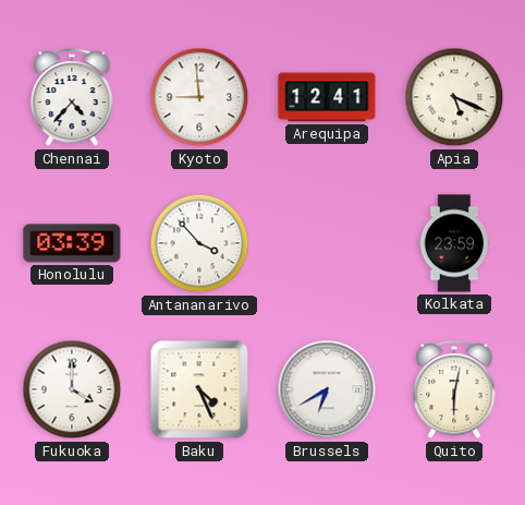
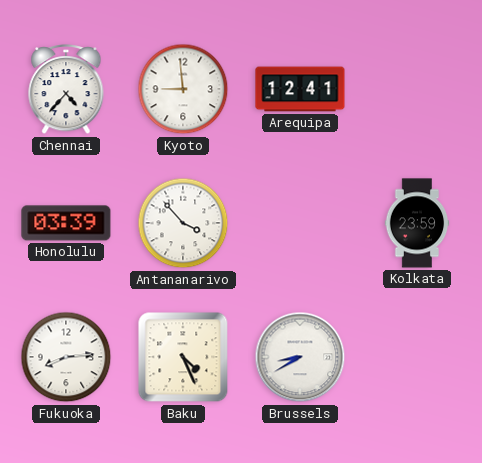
Apia: 5:19 -> none (454, 97)
Fukuoka: 4:00 -> 8:14 (66, 357)
Brussels: 6:40 -> 8:40 (300, 357)
Quito: 6:02 -> none (454, 390)
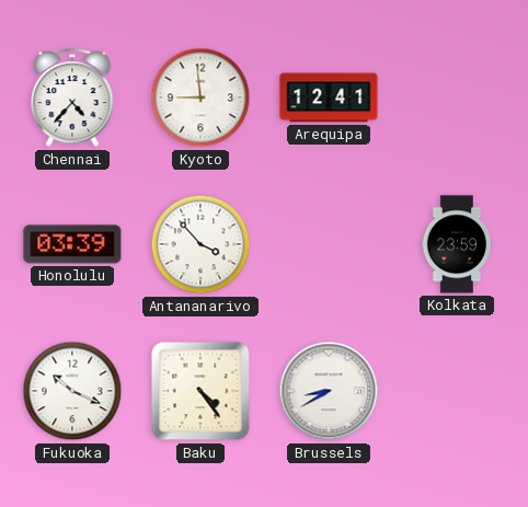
Fukuoka: 8:14 -> 10:19 (72, 391)
Baku: 4:26 -> 4:24 (200, 391)
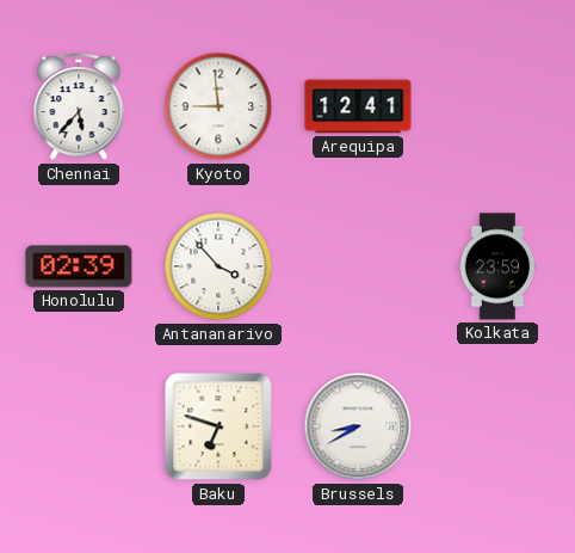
Chennai: 4:37 -> 5:37 (79, 107)
Honolulu: 03:39 -> 02:39 (79, 266)
Fukuoka: 10:19 -> none (72, 391)
Baku: 4:24 -> 6:48 (218, 426)
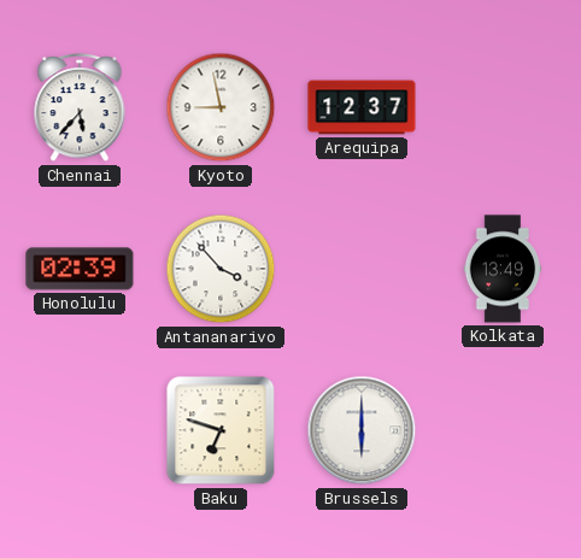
Kyoto: 8:59 -> 8:58 (221, 107)
Arequipa: 12:41 -> 12:37 (362, 107)
Kolkata: 23:59 -> 13:49 (503, 269)
Brussels: 8:40 -> 6:00 (362, 430)
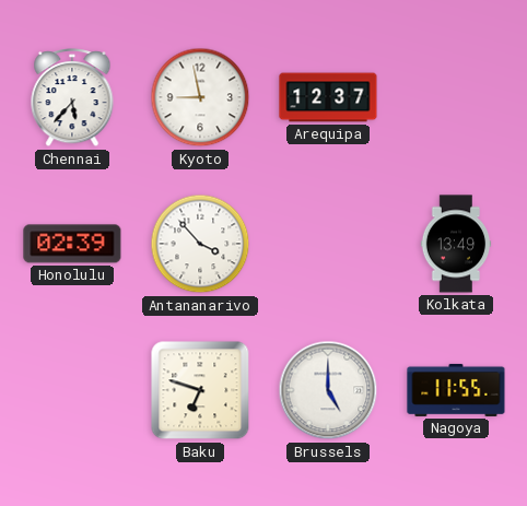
Brussels: 6:00 -> 5:00 (328, 390)
Nagoya: none -> 11:55 (456, 390)
